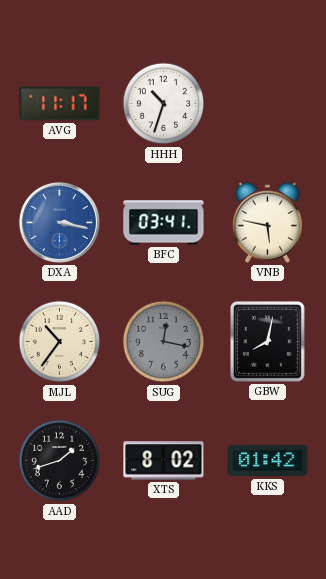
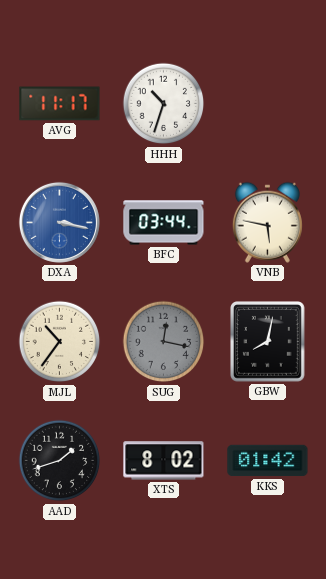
BFC: 03:41 -> 03:44 (164, 223)
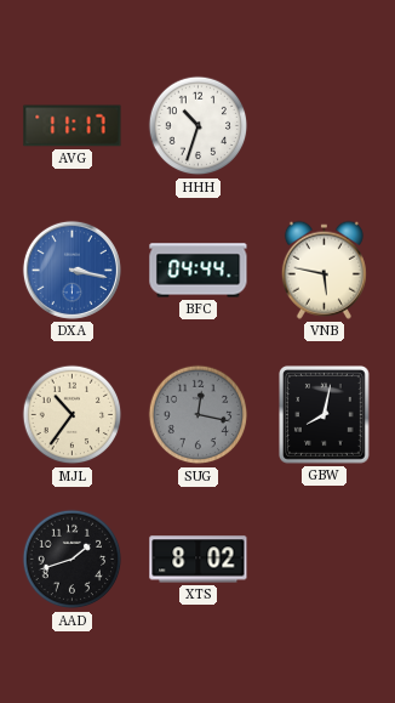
BFC: 03:44 -> 04:44 (199, 271)
KKS: 01:42 -> none (268, 461)
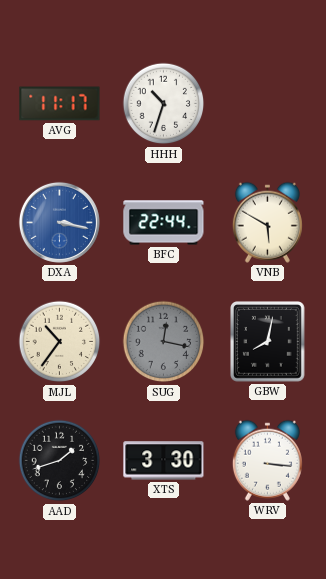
BFC: 04:44 -> 22:44 (164, 223)
VNB: 5:47 -> 5:50 (267, 222)
XTS: 8:02 -> 3:30 (164, 461)
WRV: none -> 3:16 (267, 460)
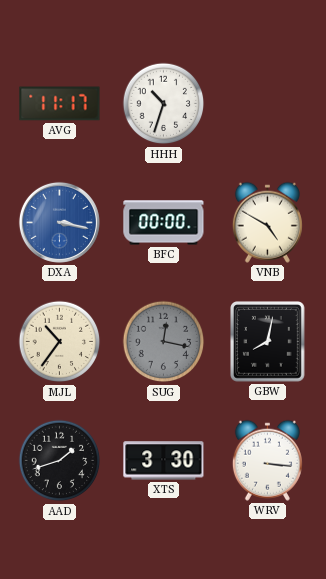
BFC: 22:44 -> 00:00 (164, 223)
VNB: 5:50 -> 4:50 (267, 222)
